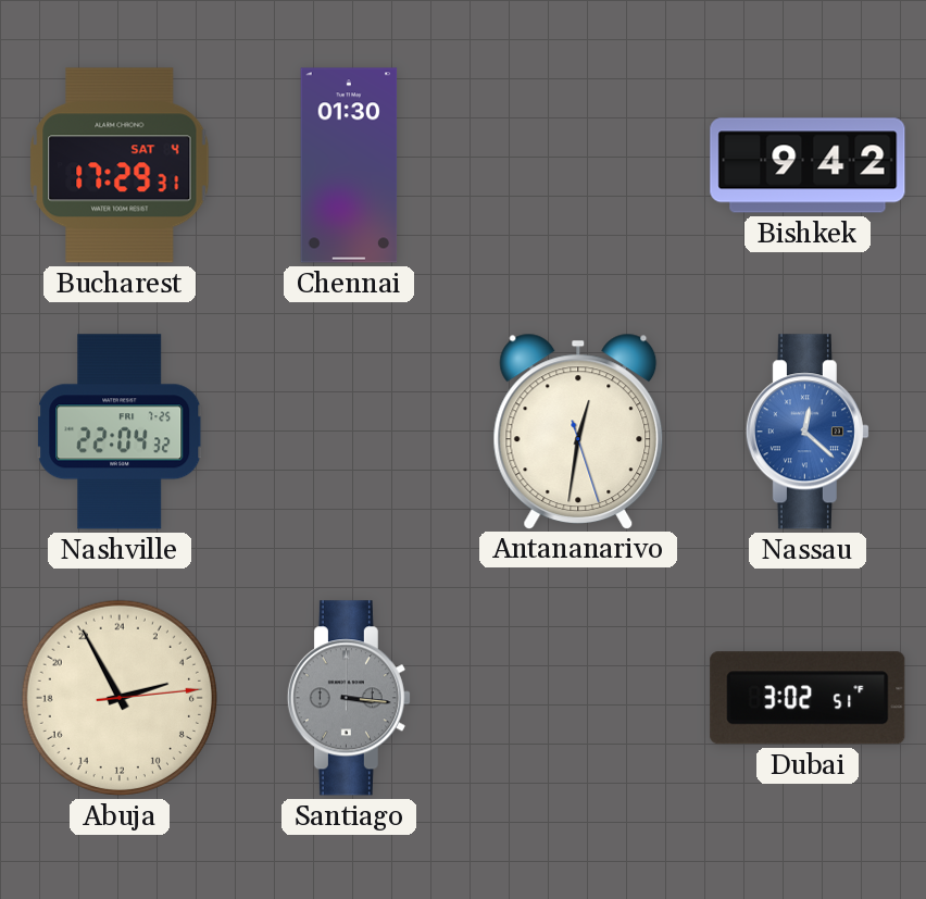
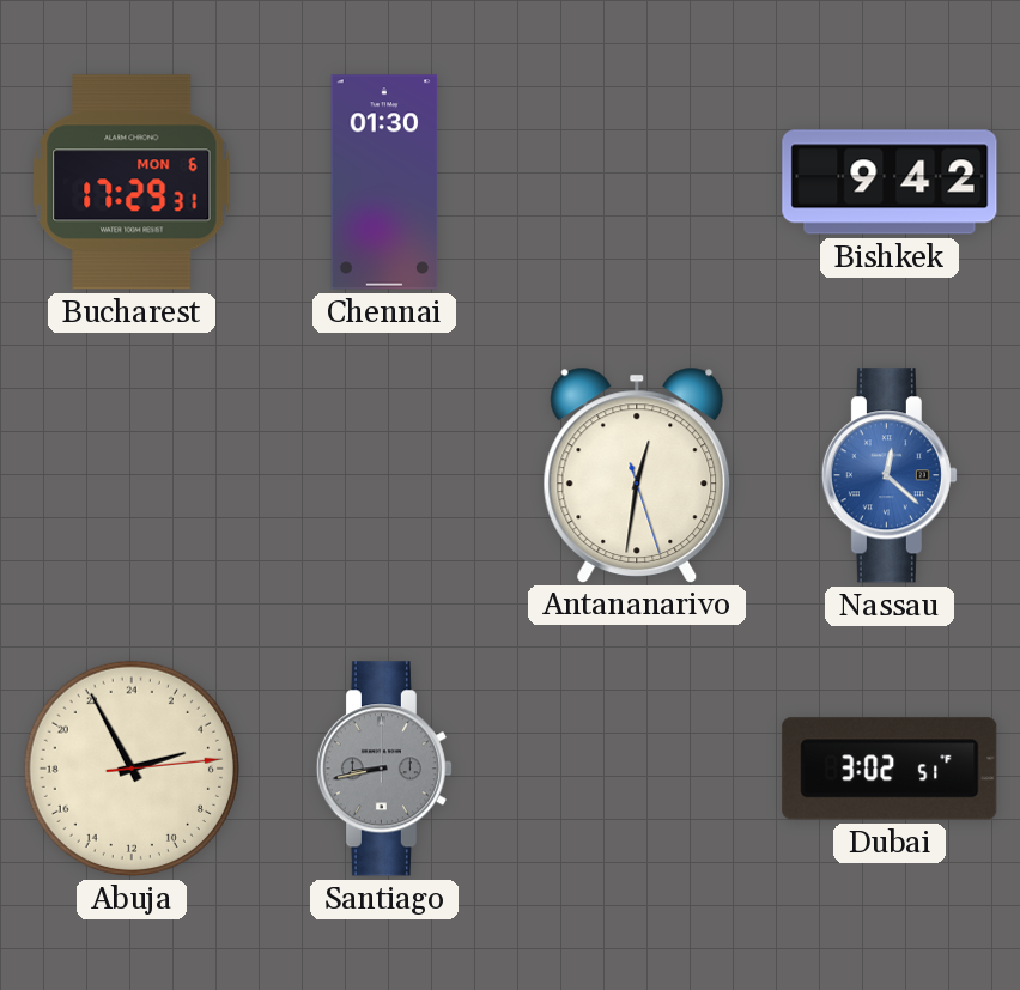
Bucharest date: SAT 4 -> MON 6 (132, 182)
Nashville: 22:04 -> none (121, 432)
Santiago: 3:16 -> 8:43 (384, 769)
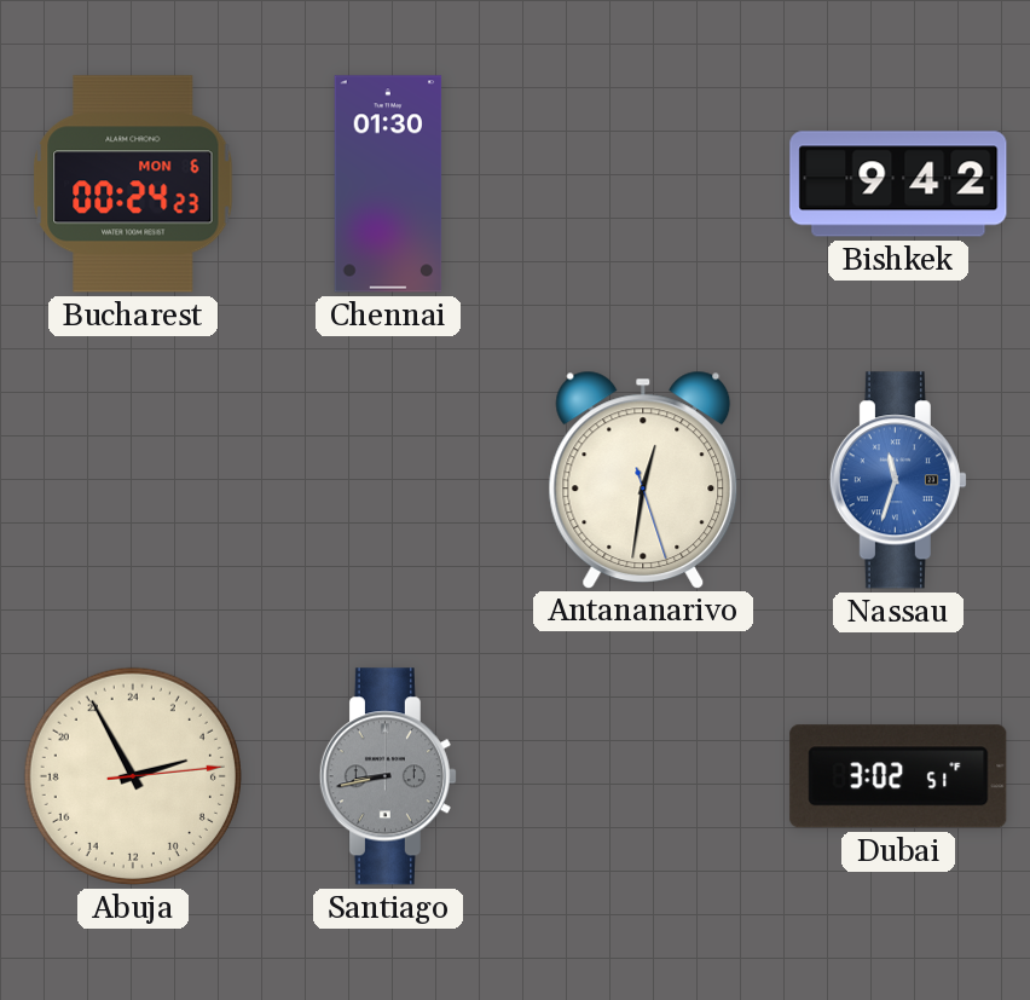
Bucharest: 17:29 -> 00:24 (133, 184)
Nassau: 12:22 -> 11:33 (898, 480)
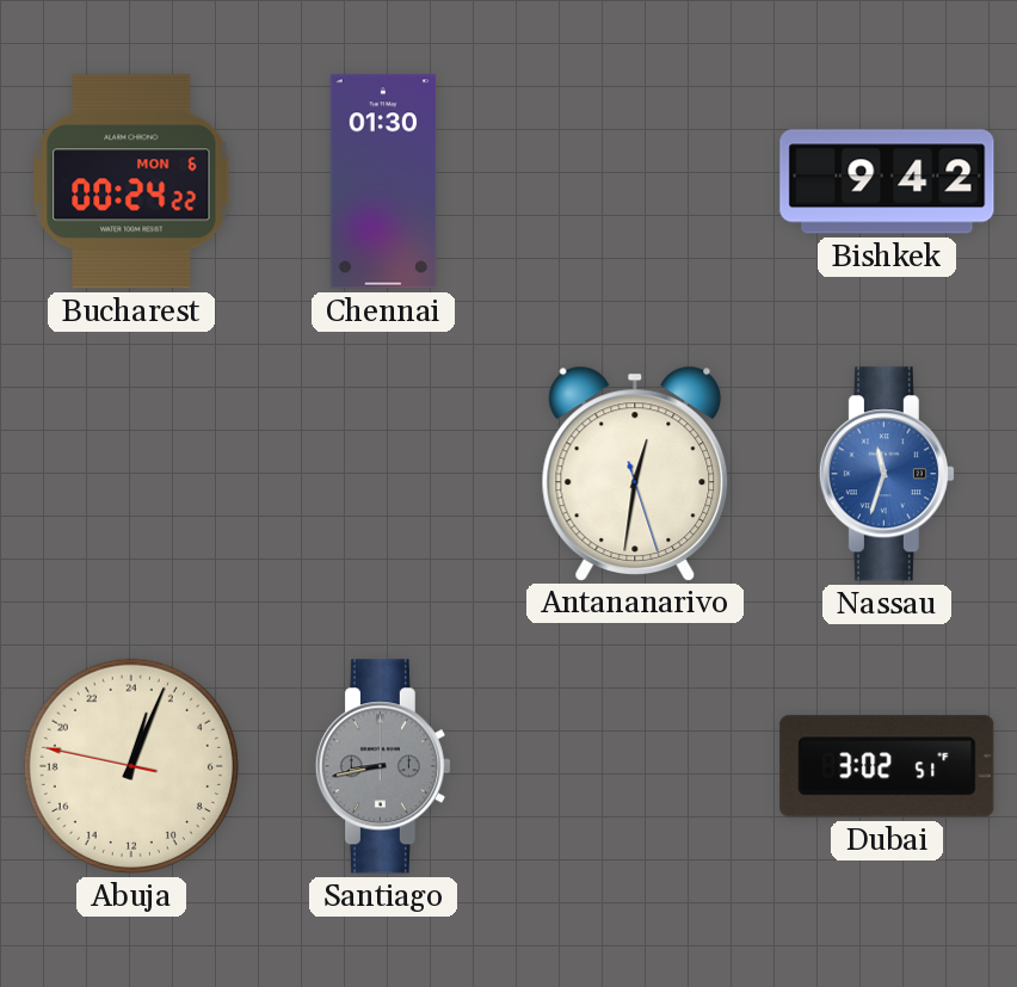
Bucharest: 00:24:23 -> 00:24:22 (131, 181)
Abuja: 4:55 -> 1:03 (131, 766)
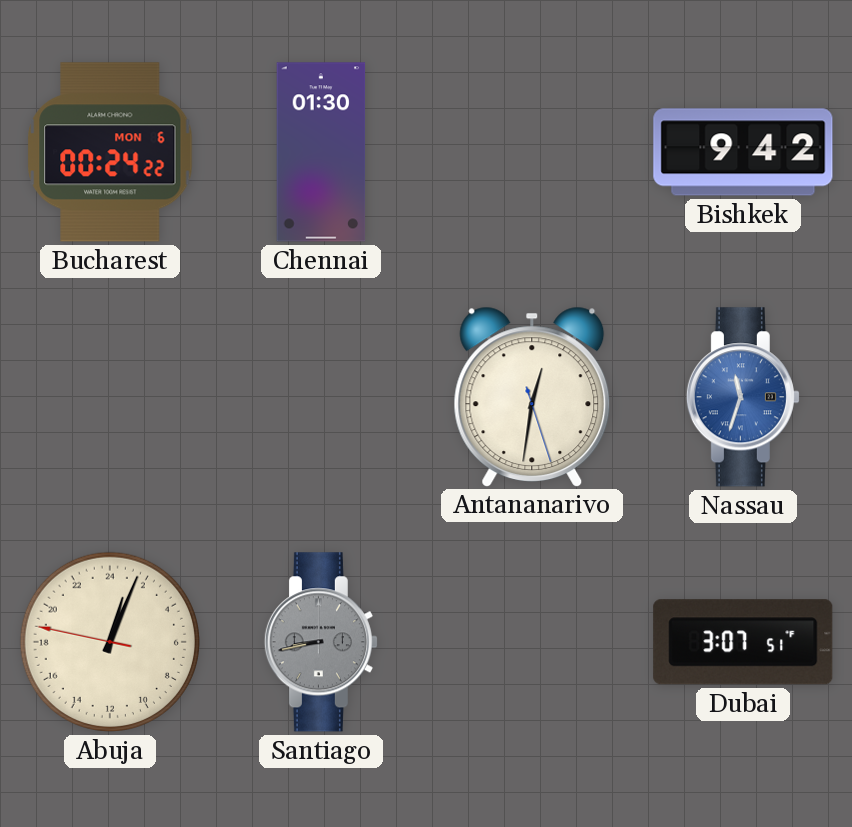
Dubai: 3:02 -> 3:07 (743, 642)
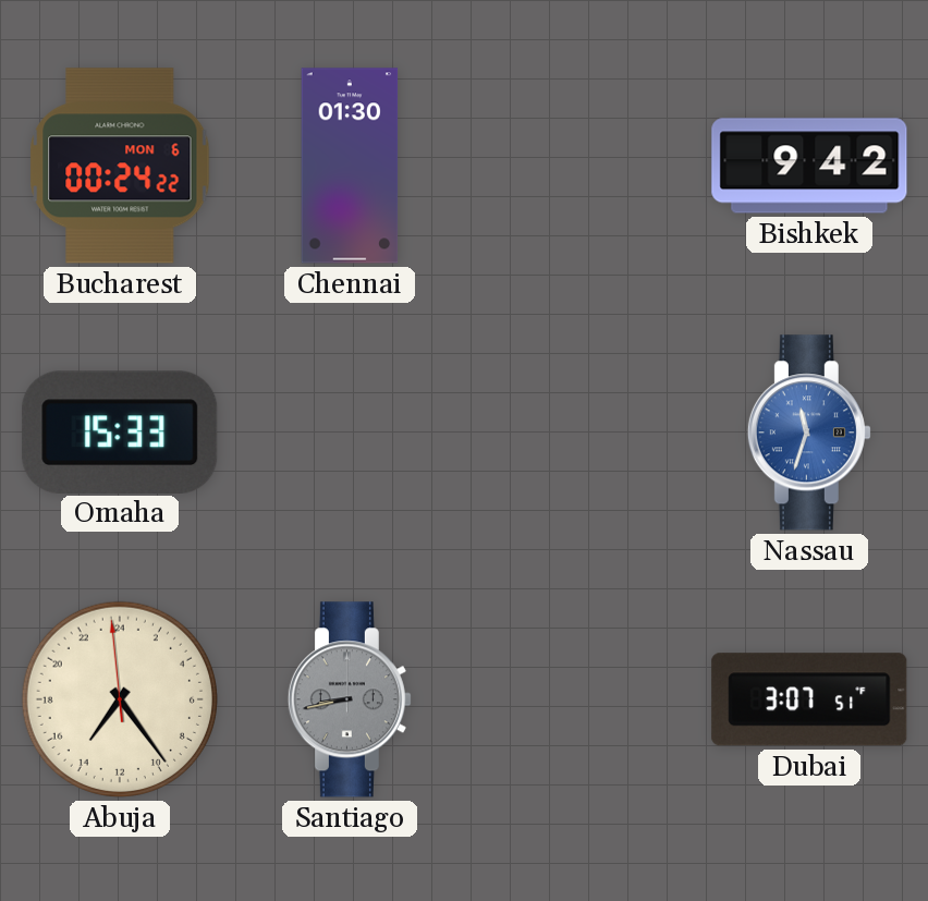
Omaha: none -> 15:33 (120, 431)
Antananarivo: 12:31 -> none (532, 396)
Abuja: 1:03 -> 14:23 (120, 699)
